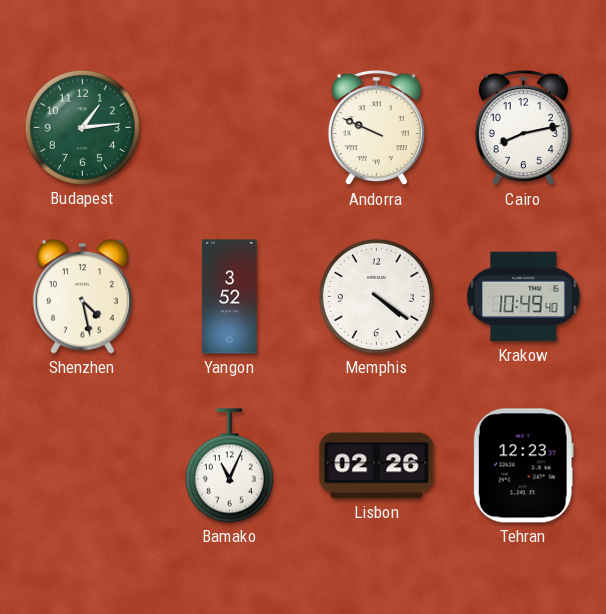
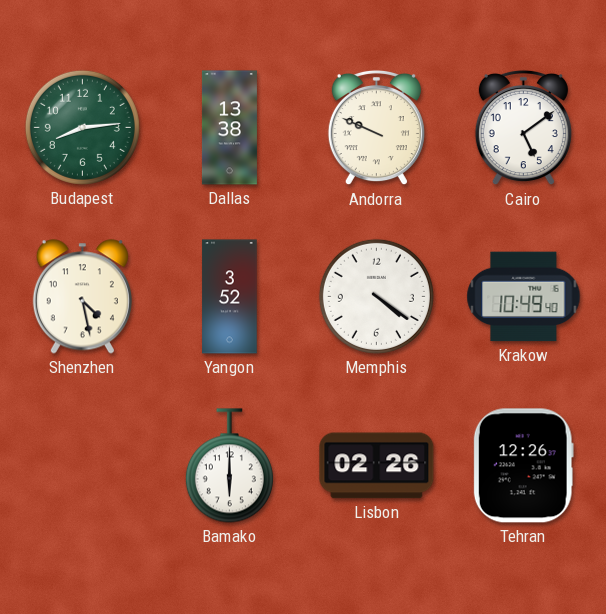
Budapest: 1:14 -> 8:14 (82, 127)
Dallas: none -> 13:38 (229, 128)
Cairo: 8:13 -> 5:09 (523, 128)
Bamako: 11:04 -> 6:00 (229, 466)
Tehran: 12:23 -> 12:26 (523, 466)
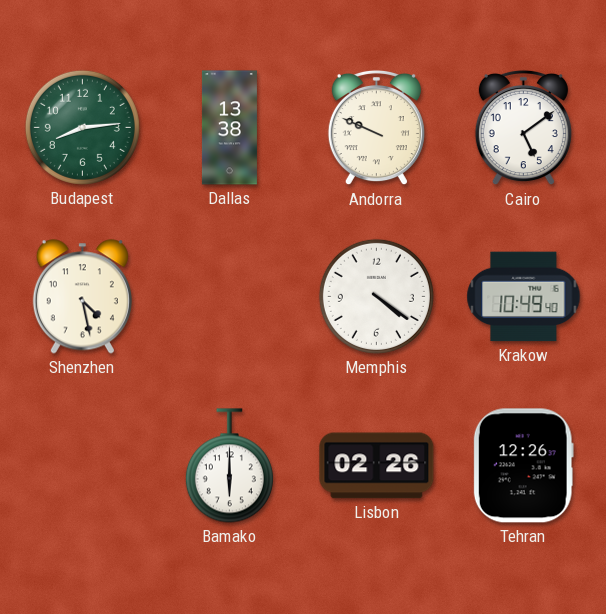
Yangon: 3:52 -> none (230, 297)
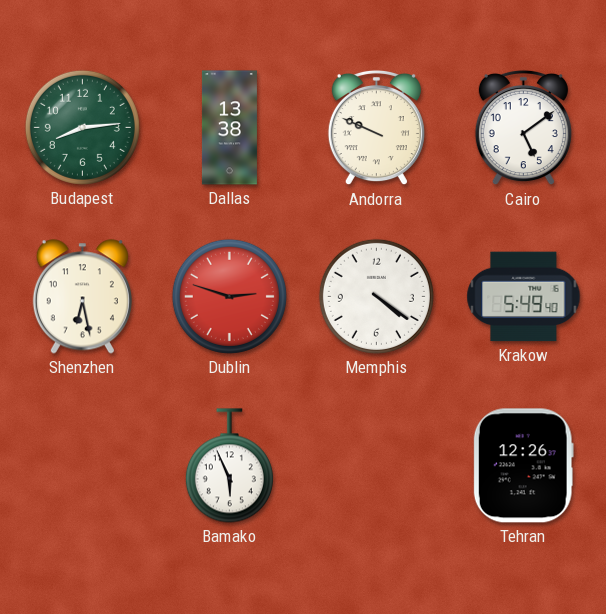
Shenzhen: 4:28 -> 6:28 (82, 297)
Dublin: none -> 2:48 (229, 296)
Krakow: 10:49 -> 5:49 (524, 297)
Bamako: 6:00 -> 5:56 (229, 466)
Lisbon: 02:26 -> none (377, 466)
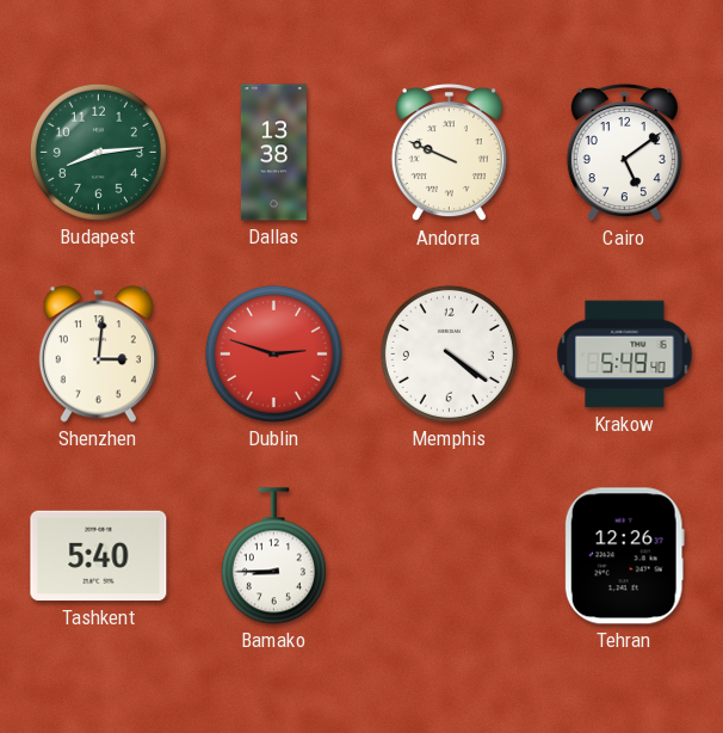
Shenzhen: 6:28 -> 3:01 (98, 355)
Tashkent: none -> 5:40 (99, 556)
Bamako: 5:56 -> 8:45 (273, 556)
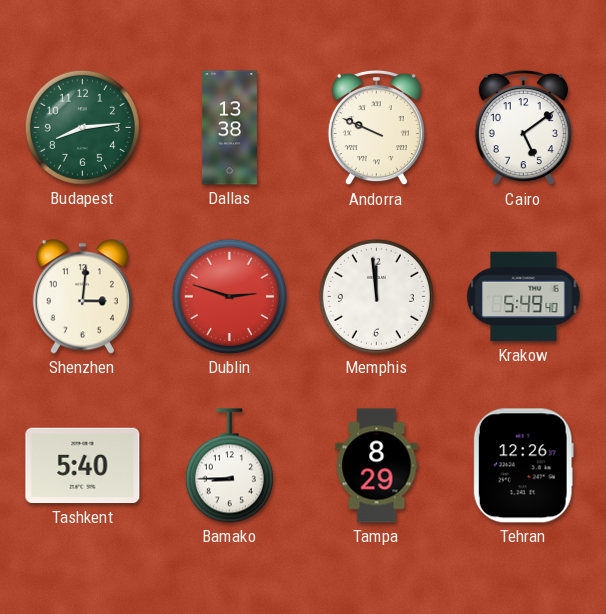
Memphis: 4:21 -> 11:59 (376, 296)
Tampa: none -> 8:29 (377, 466)
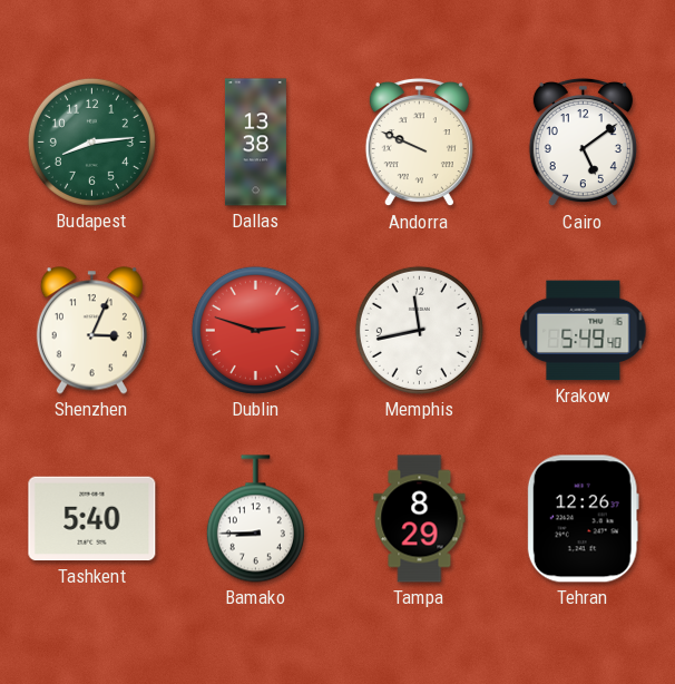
Shenzhen: 3:01 -> 3:04 (91, 331)
Memphis: 11:59 -> 11:43 (419, 330)
